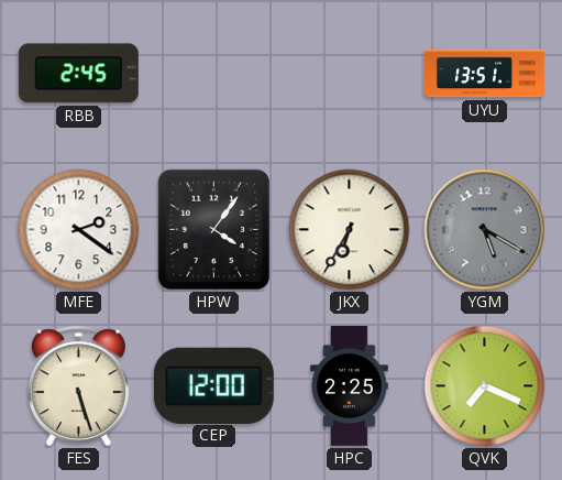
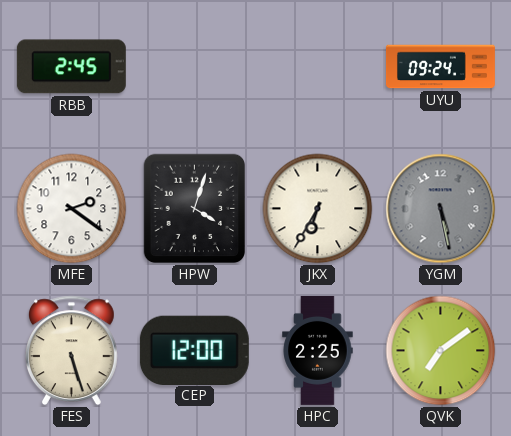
UYU: 13:51 -> 09:24 (440, 67)
HPW: 4:06 -> 4:03 (195, 209)
YGM: 5:20 -> 5:28 (441, 209)
QVK: 7:19 -> 7:09 (441, 351)
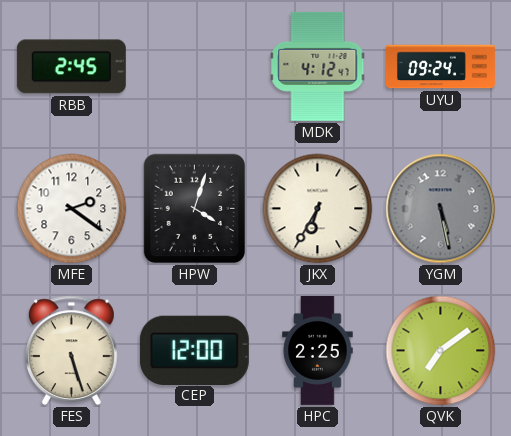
MDK: none -> 4:12 (318, 66)
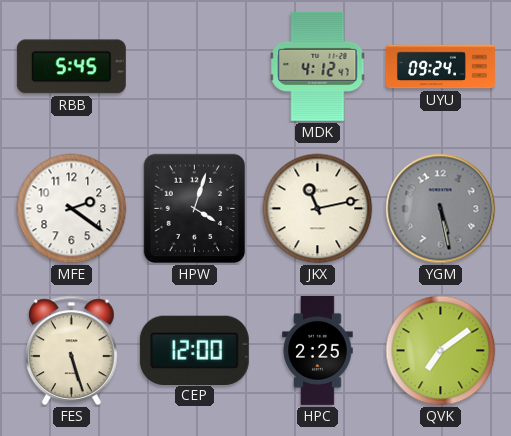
RBB: 2:45 -> 5:45 (71, 67)
JKX: 6:35 -> 11:13 (318, 209)
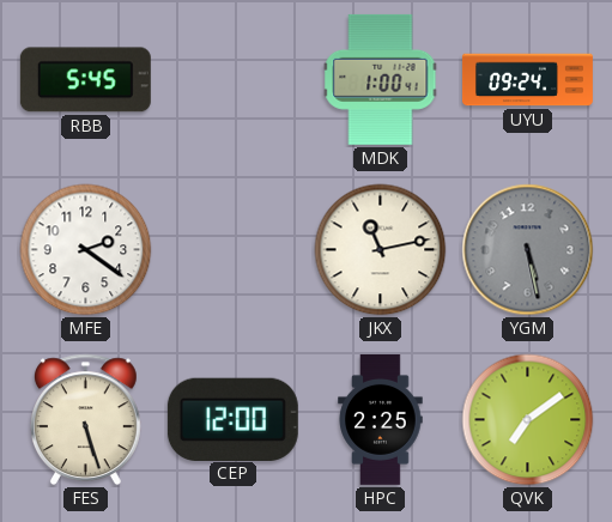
MDK: 4:12 -> 1:00 (381, 79)
HPW: 4:03 -> none (195, 209)
